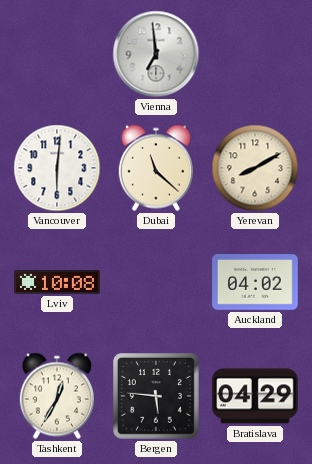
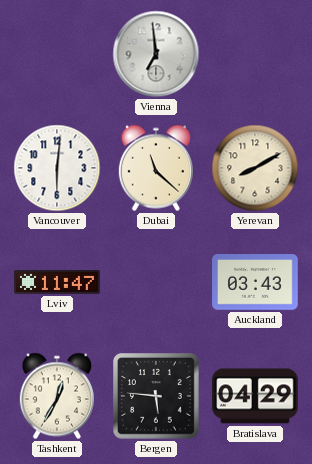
Lviv: 10:08 -> 11:47 (57, 282)
Auckland: 04:02 -> 03:43 (255, 282)
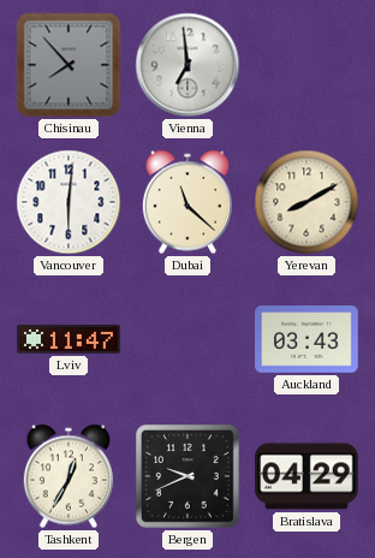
Chisinau: none -> 7:53 (69, 65)
Bergen: 5:46 -> 9:41 (189, 477)
